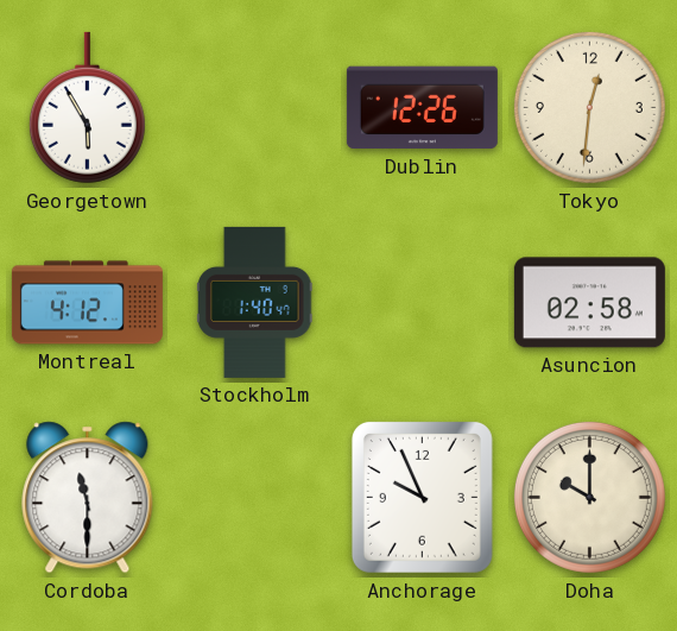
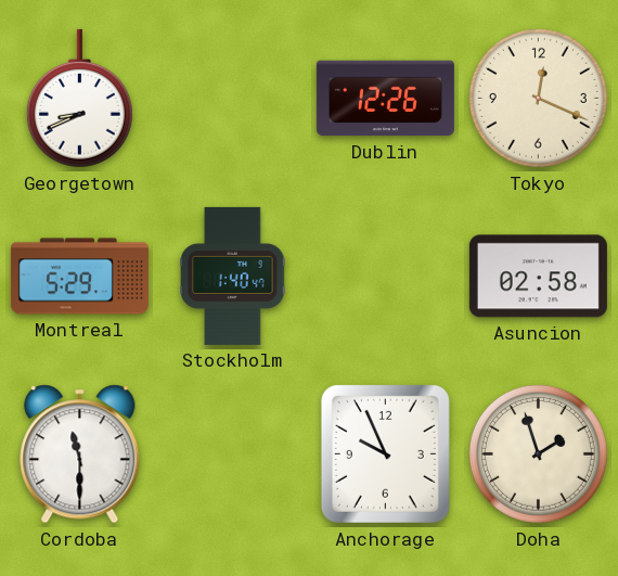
Georgetown: 5:55 -> 8:41 (79, 99)
Tokyo: 12:31 -> 12:19 (538, 98)
Montreal: 4:12 -> 5:29 (79, 277)
Doha: 10:00 -> 1:57 (538, 453)
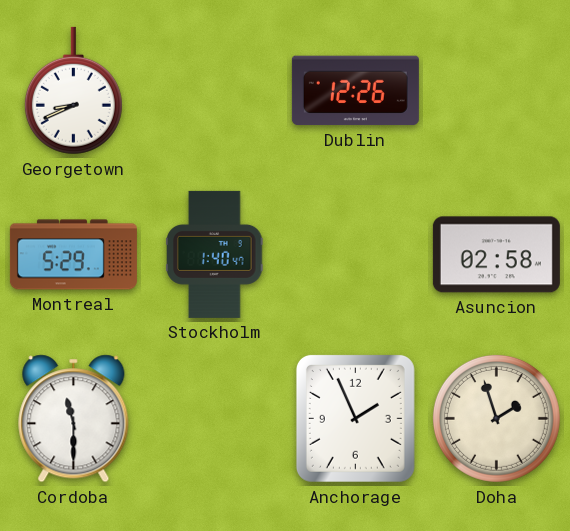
Tokyo: 12:19 -> none (538, 98)
Anchorage: 9:56 -> 1:56 (355, 418)
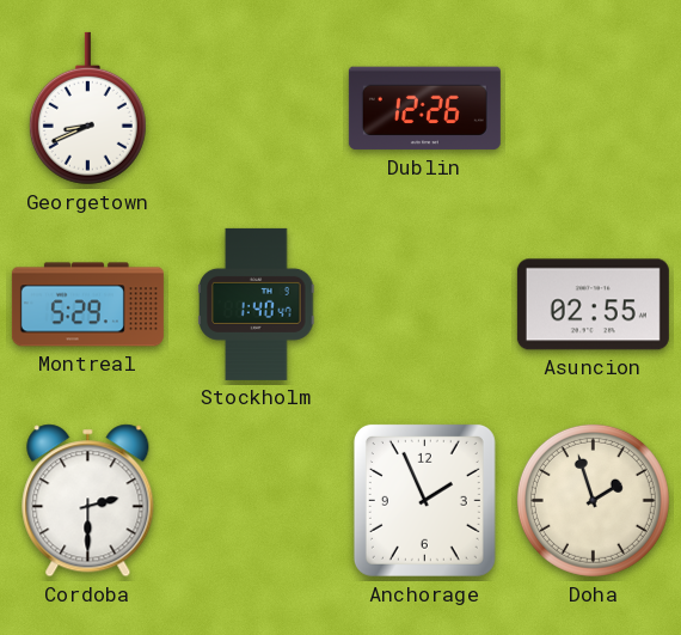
Asuncion: 02:58 -> 02:55 (593, 305)
Cordoba: 11:30 -> 2:30 (88, 501)
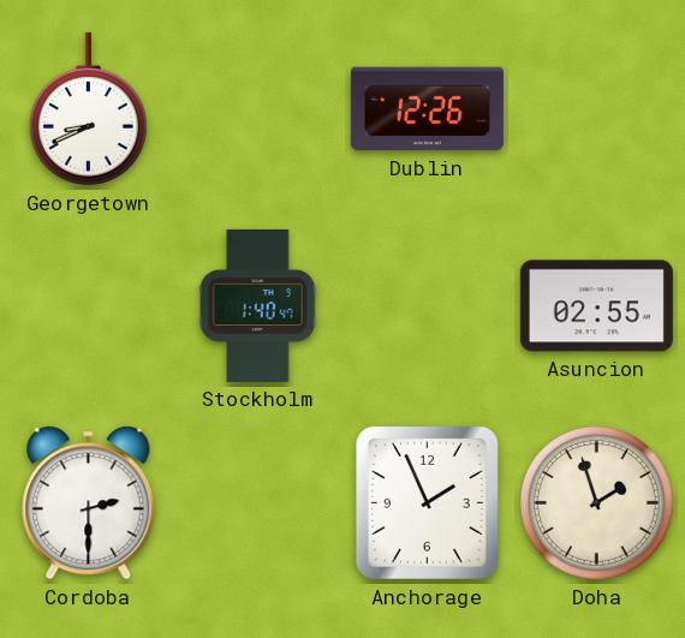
Montreal: 5:29 -> none (87, 305)
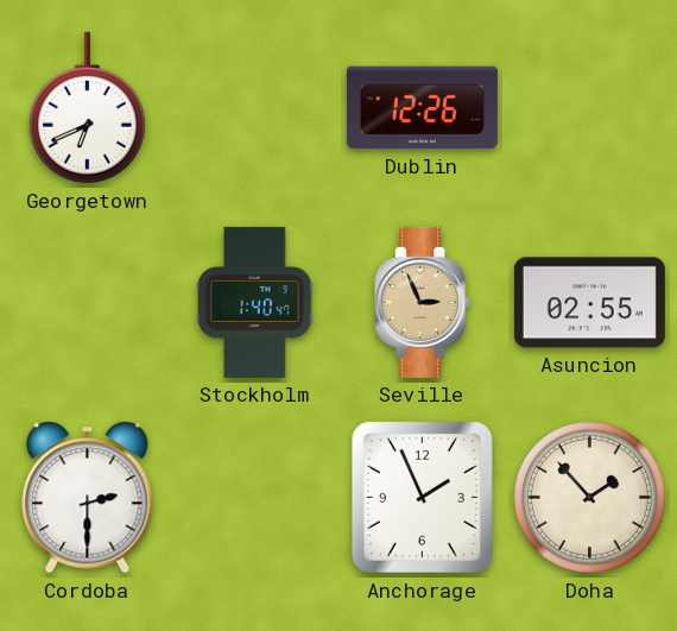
Georgetown: 8:41 -> 6:41 (87, 108)
Seville: none -> 2:56 (423, 302)
Doha: 1:57 -> 1:53 (589, 497)
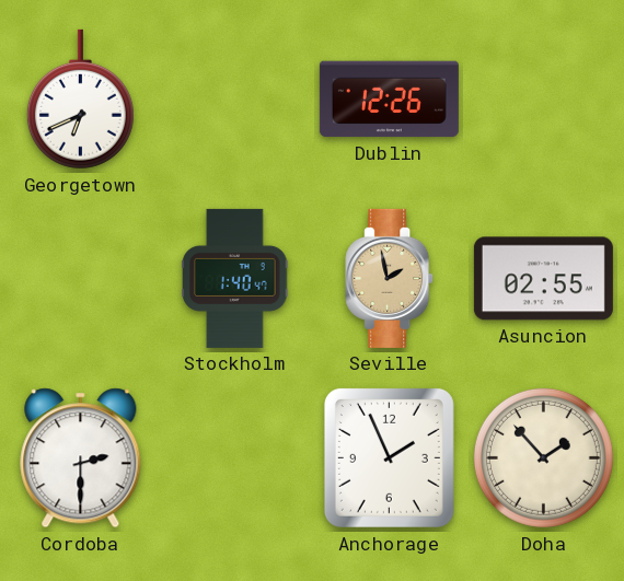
Seville: 2:56 -> 1:58 (390, 278)
